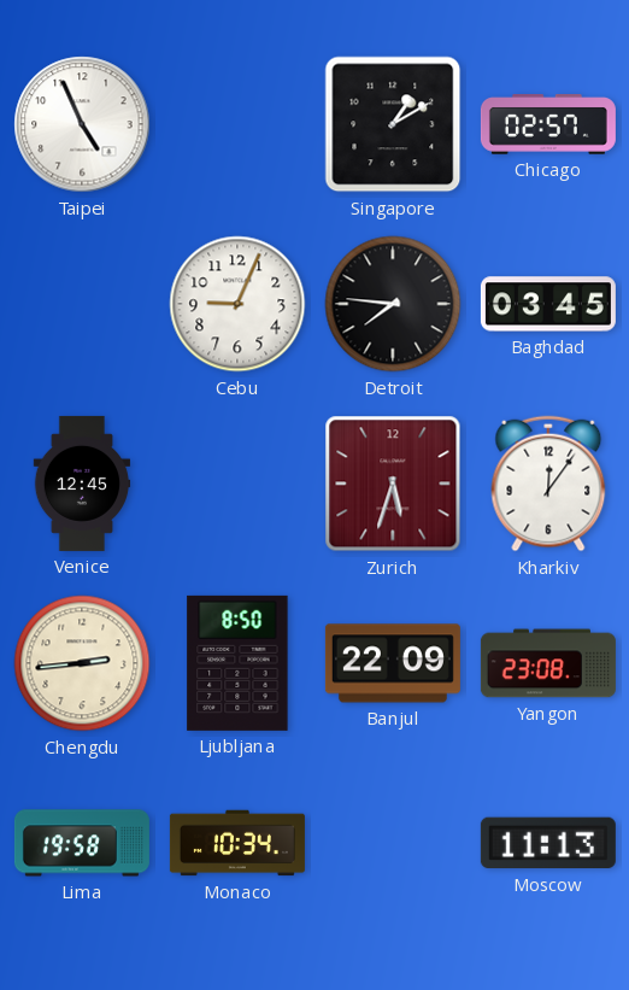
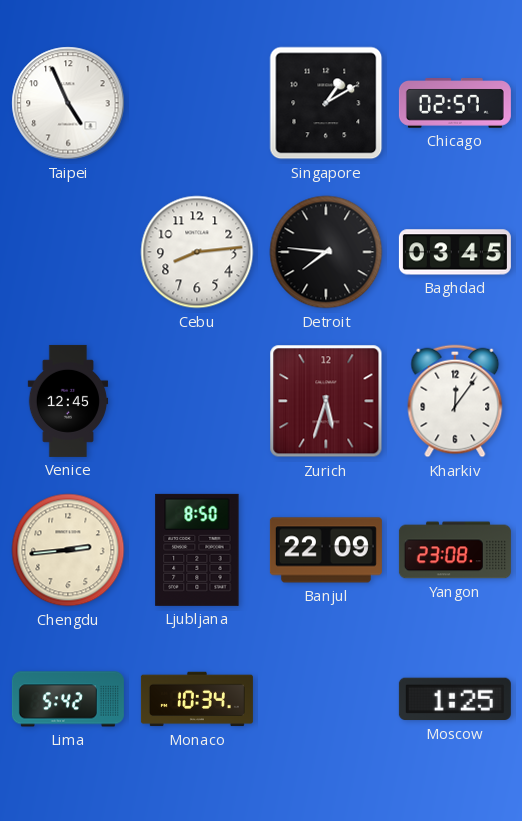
Cebu: 9:04 -> 8:14 (197, 252)
Lima: 19:58 -> 5:42 (68, 699)
Moscow: 11:13 -> 1:25 (455, 699)
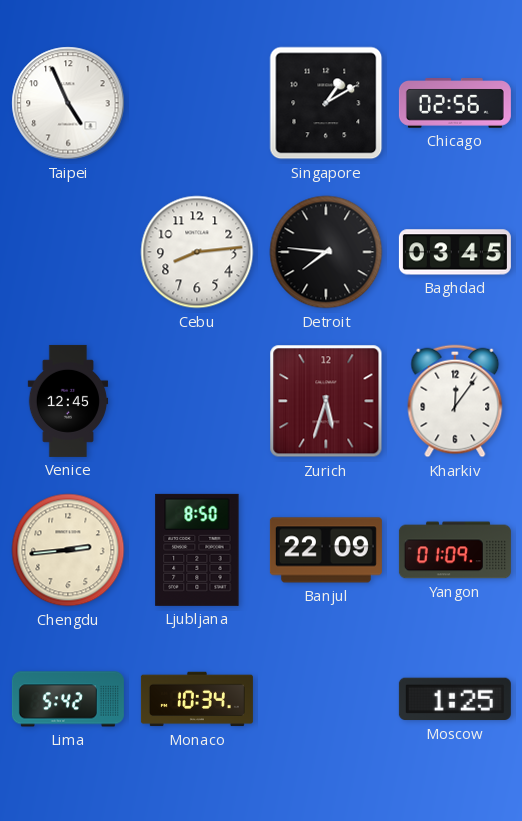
Chicago: 02:57 -> 02:56 (455, 104)
Yangon: 23:08 -> 01:09 (455, 550)
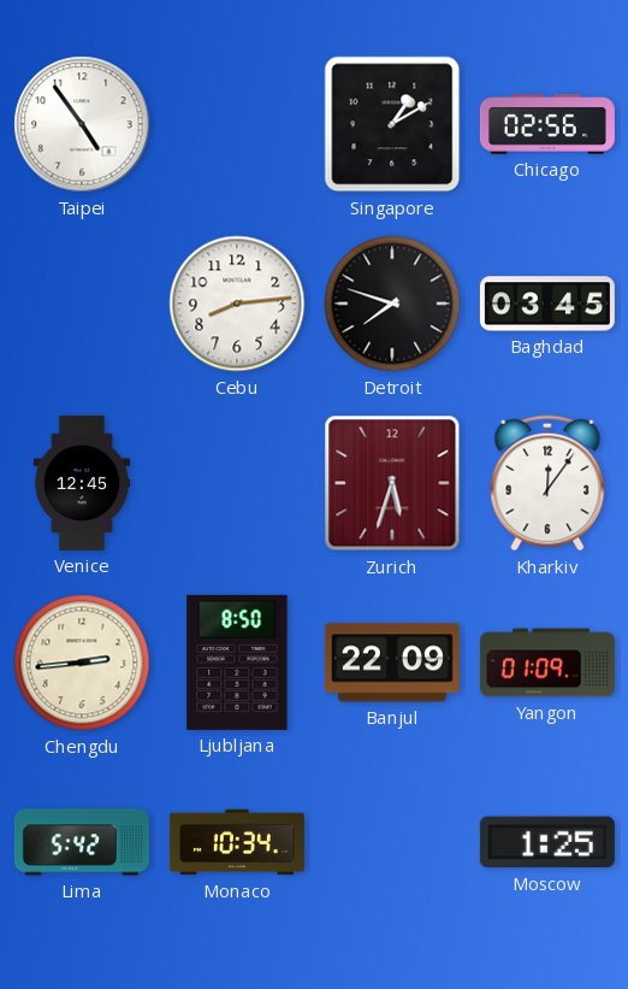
Taipei: 4:56 -> 4:54 (82, 124)
Detroit: 7:46 -> 7:48 (392, 304)
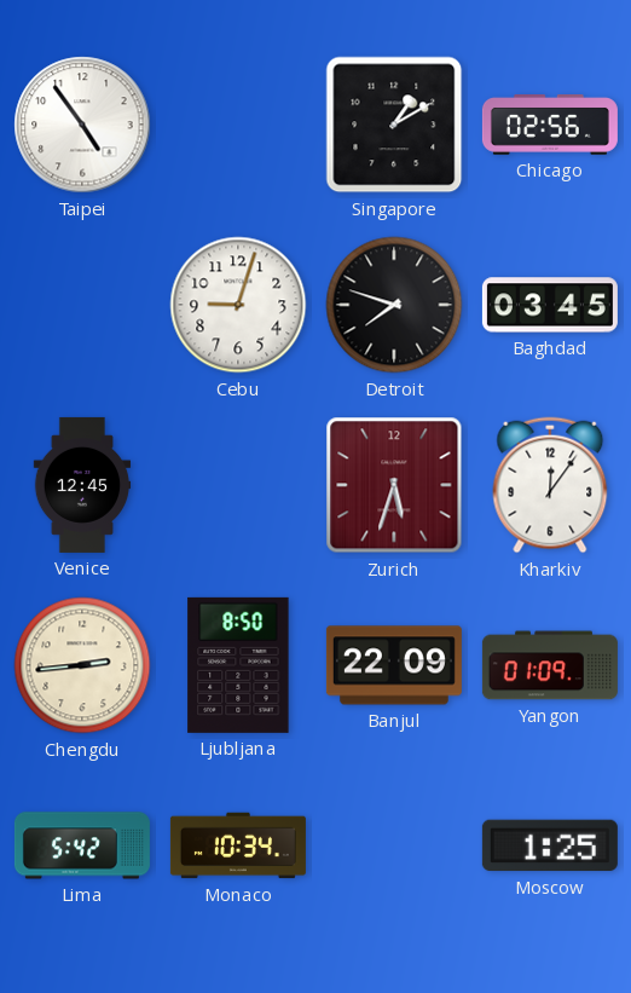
Cebu: 8:14 -> 9:03 (238, 305)
